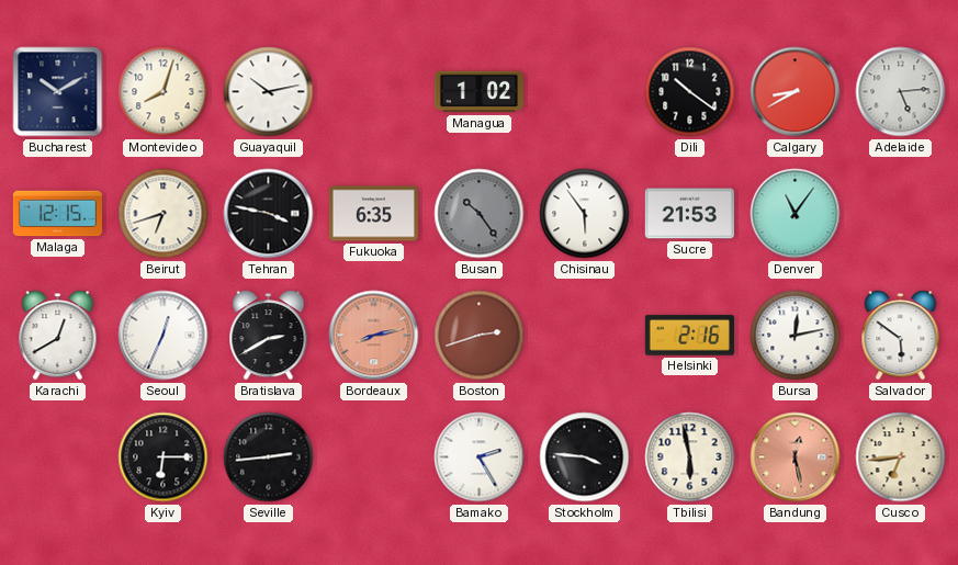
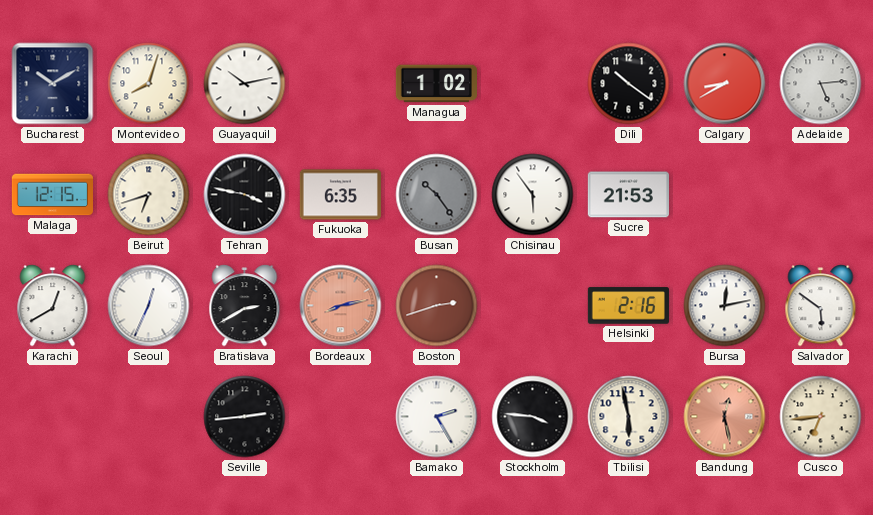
Denver: 11:06 -> none (796, 214)
Kyiv: 6:15 -> none (164, 457)
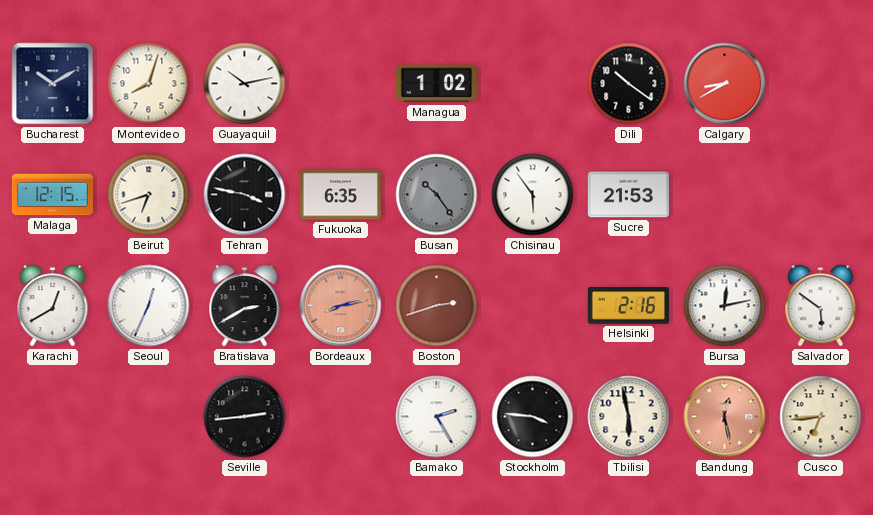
Adelaide: 5:14 -> none (821, 84)
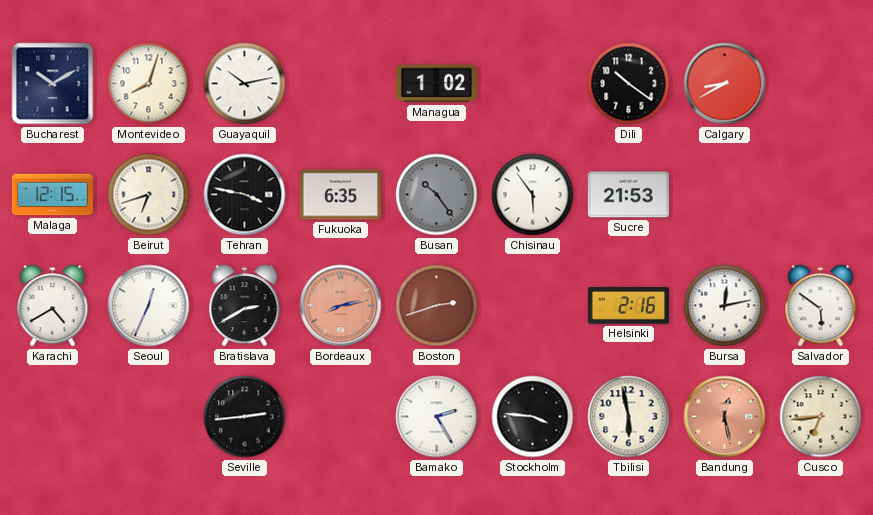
Karachi: 12:40 -> 4:40 (53, 306)
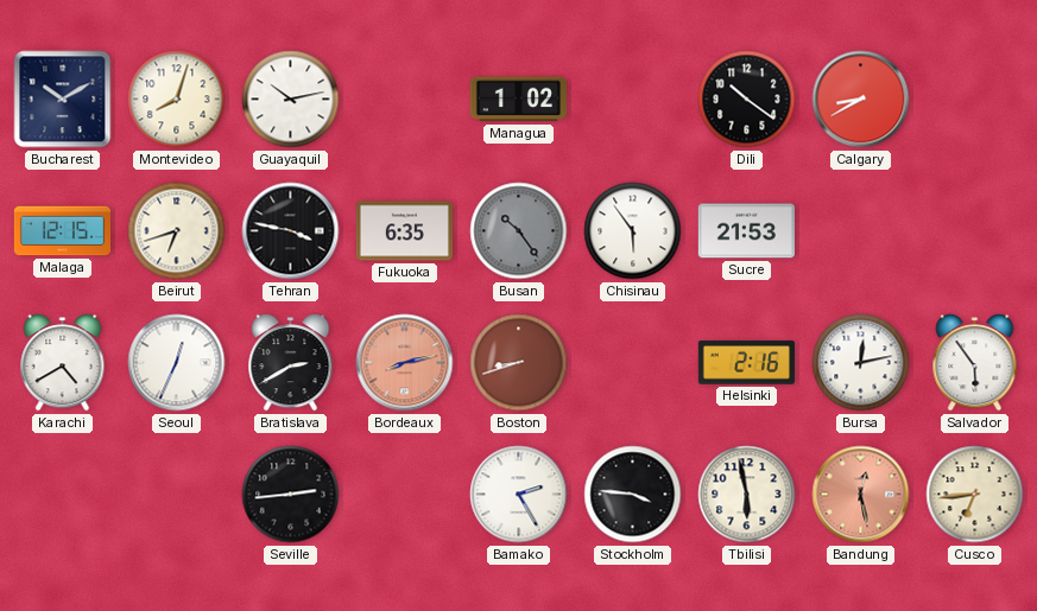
Boston: 2:42 -> 8:42 (519, 363)
Salvador: 5:51 -> 5:54 (975, 363)
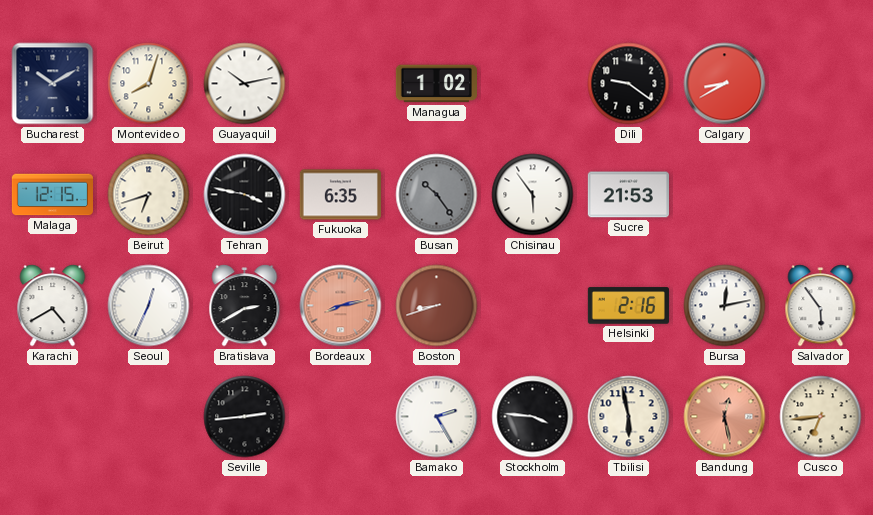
Dili: 10:21 -> 9:21 (629, 84)
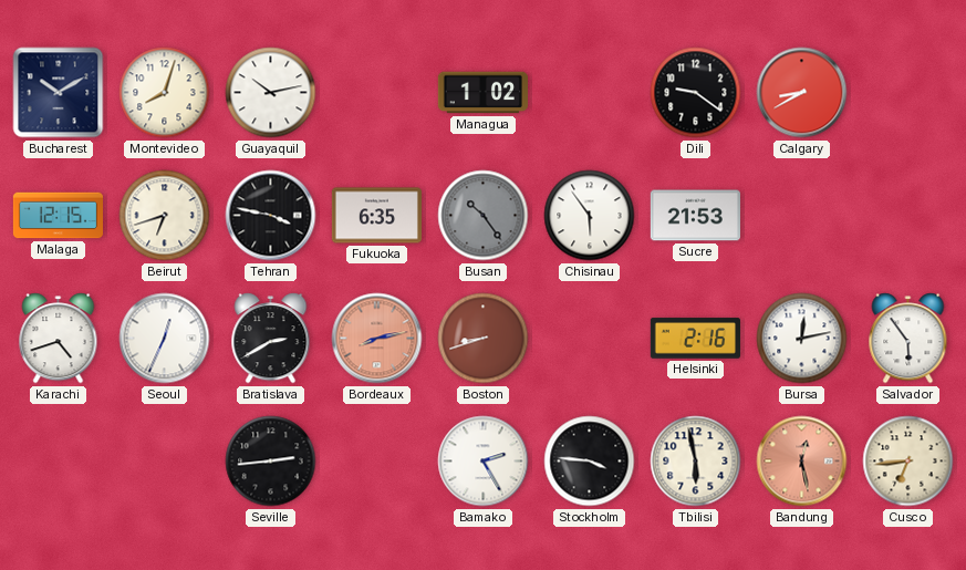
Karachi: 4:40 -> 4:42 (59, 339)
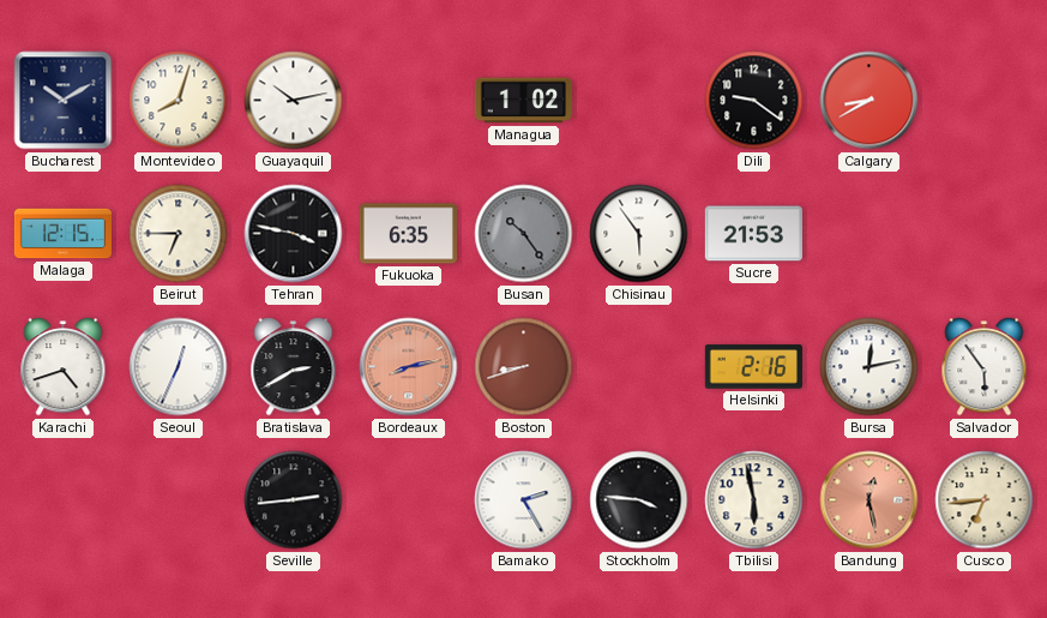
Beirut: 6:42 -> 6:45 (179, 234)
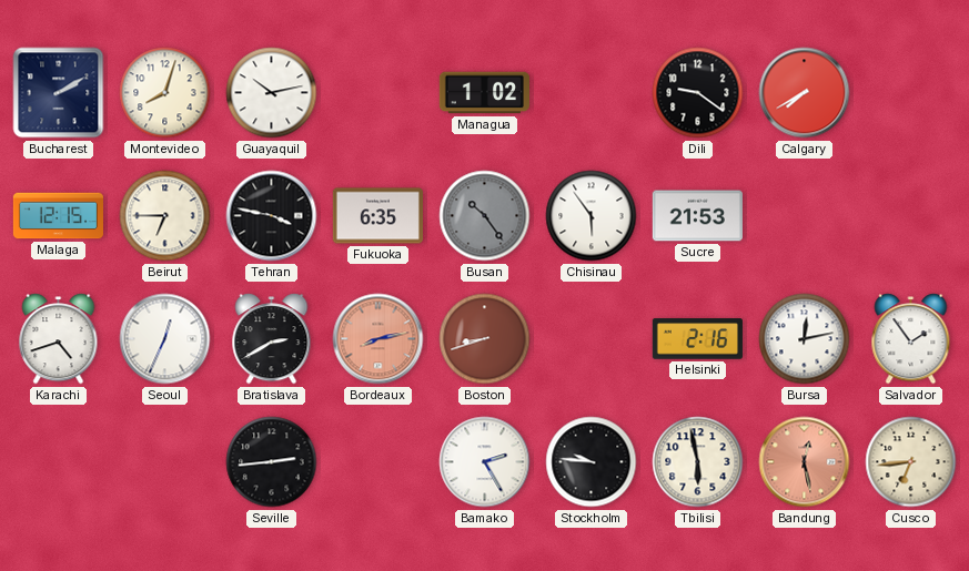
Bucharest: 10:10 -> 2:10 (59, 93)
Calgary: 8:40 -> 7:40 (805, 93)
Salvador: 5:54 -> 1:54 (911, 339)
Stockholm: 3:46 -> 9:46 (592, 462)
